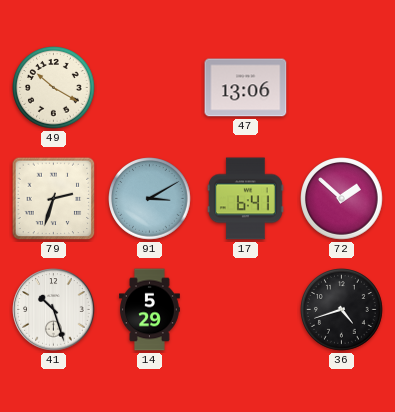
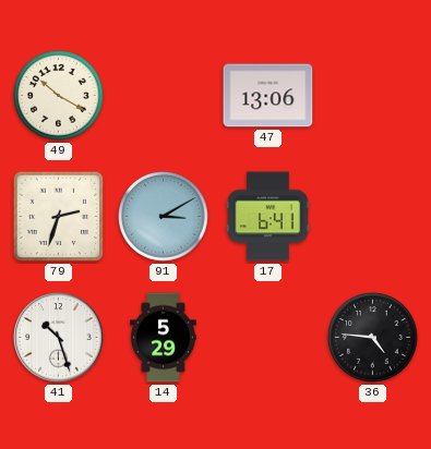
72: 1:52 -> none (342, 199)
36: 4:42 -> 4:46 (373, 338)
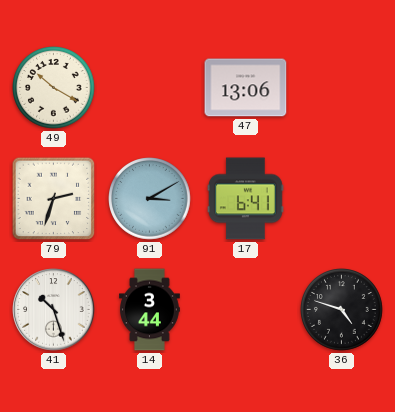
14: 5:29 -> 3:44 (150, 310)
36: 4:46 -> 4:48 (342, 310)
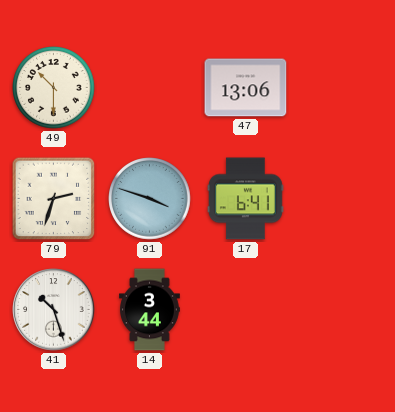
49: 10:20 -> 10:30 (54, 88)
91: 3:10 -> 3:48 (150, 199)
36: 4:48 -> none (342, 310)
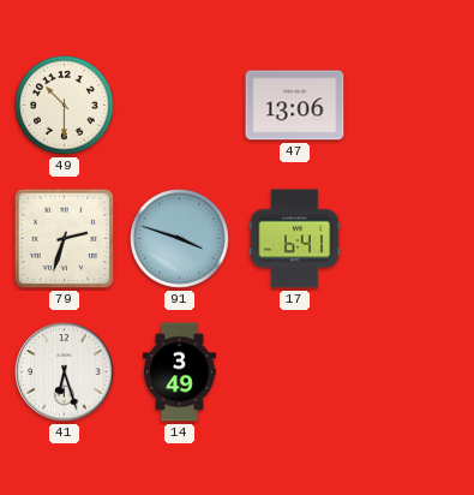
41: 10:27 -> 6:27 (65, 372)
14: 3:44 -> 3:49 (180, 372)
